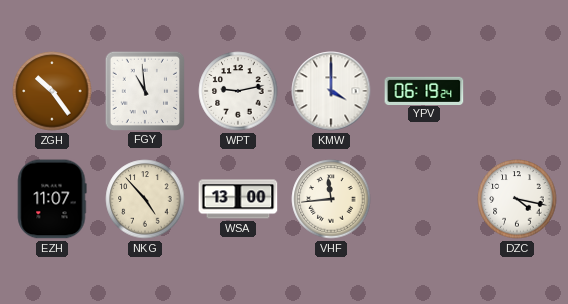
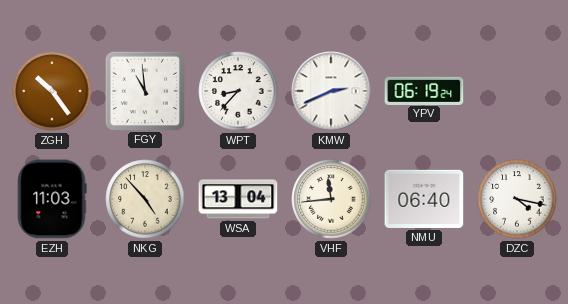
WPT: 9:13 -> 8:37 (238, 91)
KMW: 4:00 -> 2:41 (331, 91)
EZH: 11:07 -> 11:03 (52, 199)
WSA: 13:00 -> 13:04 (238, 199)
NMU: none -> 06:40 (424, 199)
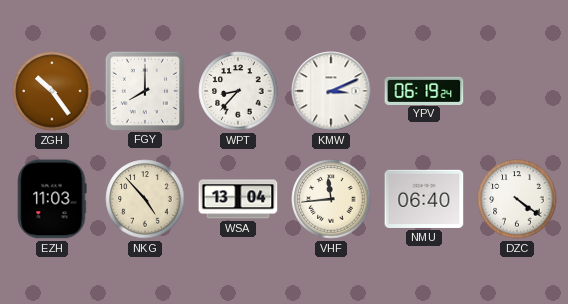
FGY: 10:59 -> 8:00 (144, 90)
KMW: 2:41 -> 3:11 (331, 91)
DZC: 4:17 -> 4:21 (517, 199)
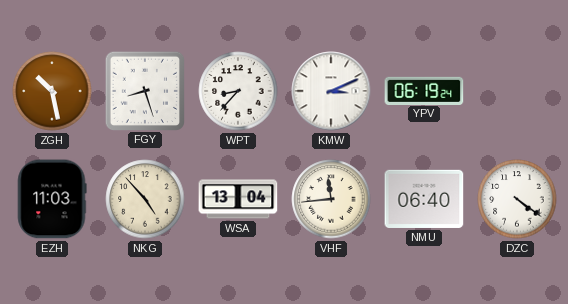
ZGH: 10:24 -> 10:28 (52, 91)
FGY: 8:00 -> 8:27 (144, 90)
